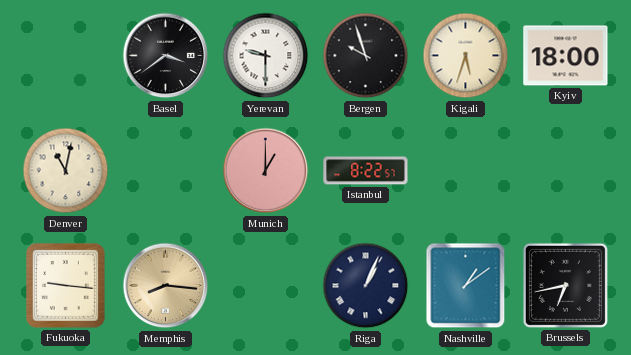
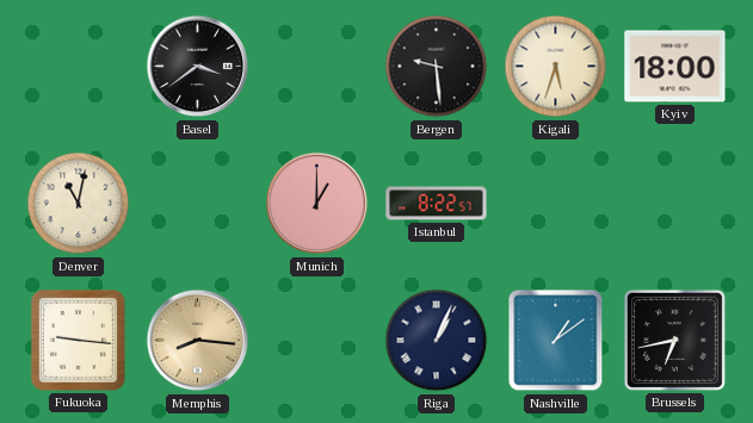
Yerevan: 9:30 -> none (266, 56)
Bergen: 9:57 -> 9:29 (437, 67)
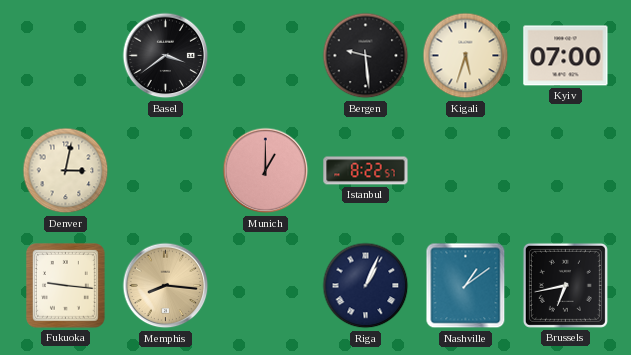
Kyiv: 18:00 -> 07:00 (566, 56)
Denver: 11:02 -> 3:02 (66, 171)
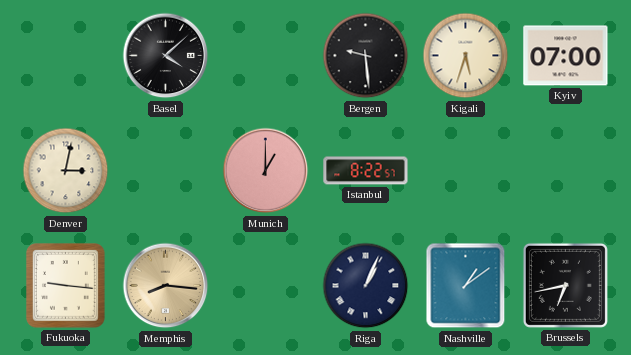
Basel: 3:39 -> 4:08 (166, 56)
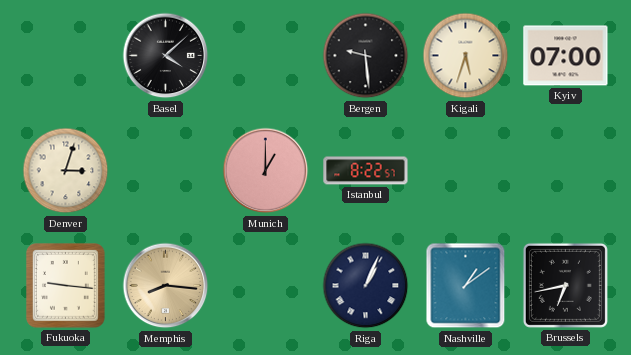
Denver: 3:02 -> 3:03 (66, 171)
